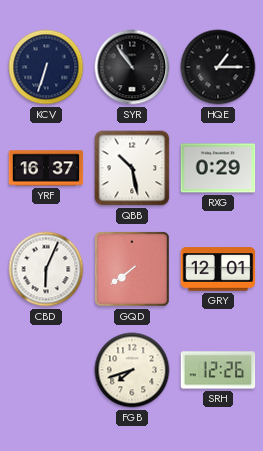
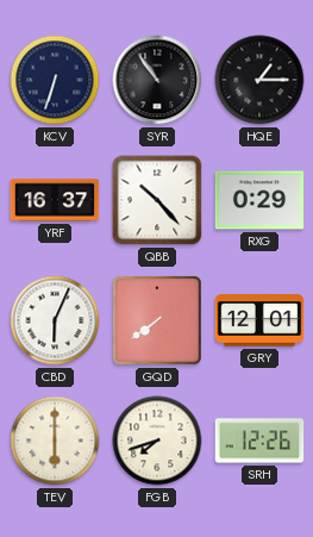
QBB: 10:28 -> 10:23 (157, 200)
TEV: none -> 6:00 (55, 441)
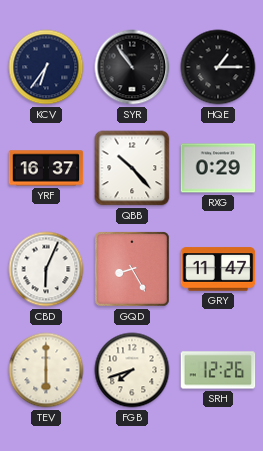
KCV: 6:33 -> 6:36 (46, 67)
GQD: 7:39 -> 8:25 (133, 270)
GRY: 12:01 -> 11:47 (218, 269)
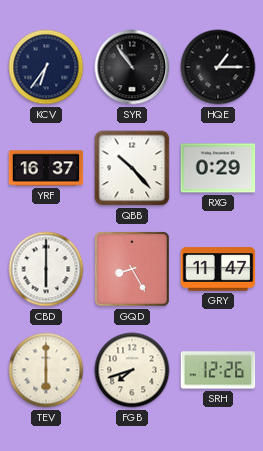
CBD: 6:04 -> 6:00 (46, 269)
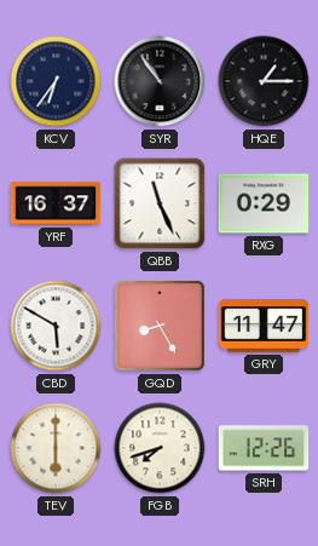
QBB: 10:23 -> 11:26 (160, 203)
CBD: 6:00 -> 5:50 (56, 326)
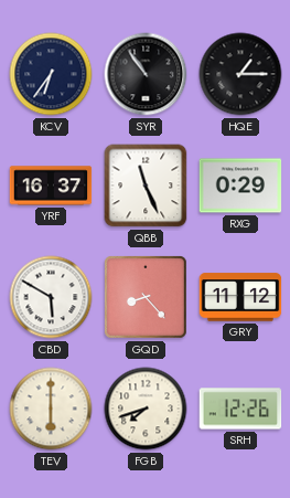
GQD: 8:25 -> 8:23 (147, 298)
GRY: 11:47 -> 11:12 (240, 297)
